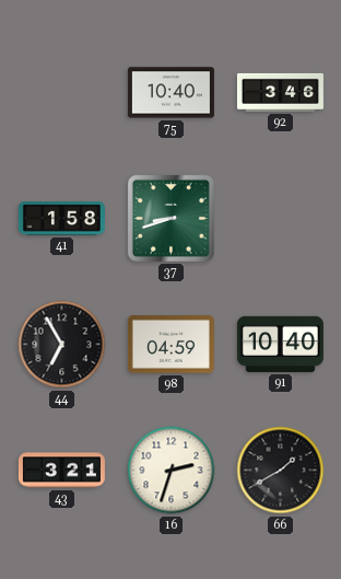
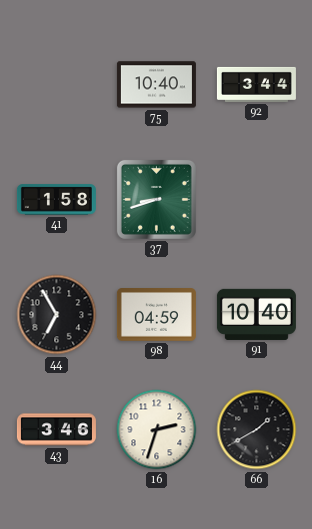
92: 3:46 -> 3:44 (256, 84)
43: 3:21 -> 3:46 (56, 430)
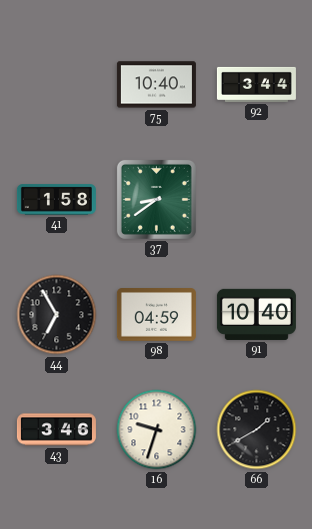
37: 8:42 -> 8:39 (156, 199)
16: 2:33 -> 9:33 (157, 430)
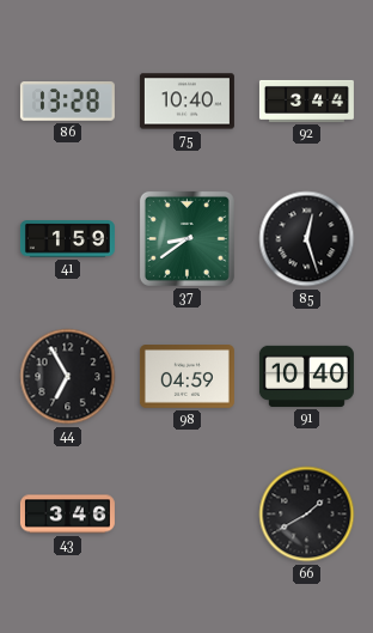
86: none -> 13:28 (67, 102)
41: 1:58 -> 1:59 (67, 239)
85: none -> 12:27 (307, 239)
16: 9:33 -> none (157, 430)
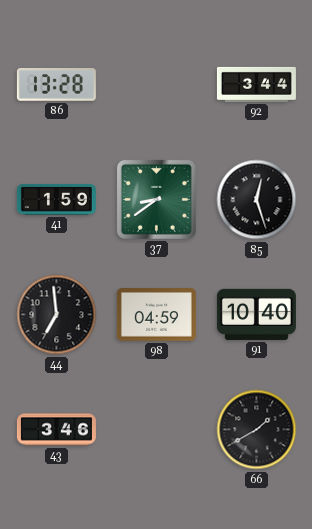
75: 10:40 -> none (186, 102)
44: 6:55 -> 6:59 (57, 315)
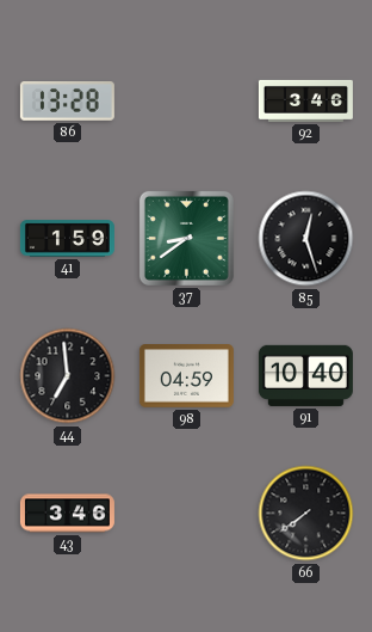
92: 3:44 -> 3:46 (305, 100)
66: 1:40 -> 7:39 (306, 514)
